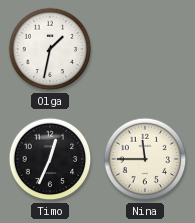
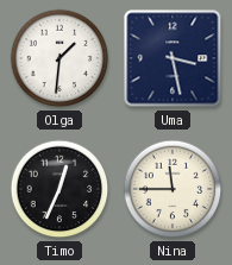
Olga: 1:32 -> 1:31 (59, 58)
Uma: none -> 3:28 (173, 58)
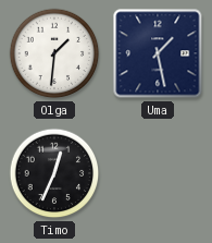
Uma: 3:28 -> 1:28 (158, 53)
Nina: 11:45 -> none (173, 189)
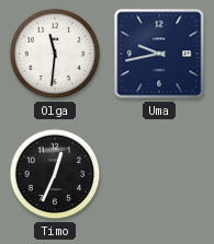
Olga: 1:31 -> 11:31 (55, 54)
Uma: 1:28 -> 9:43 (159, 54)
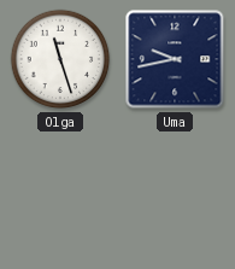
Olga: 11:31 -> 11:27 (60, 59)
Timo: 12:34 -> none (55, 174)
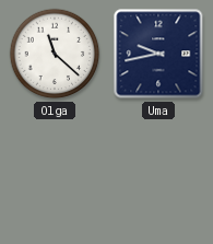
Olga: 11:27 -> 11:22 (55, 54)
